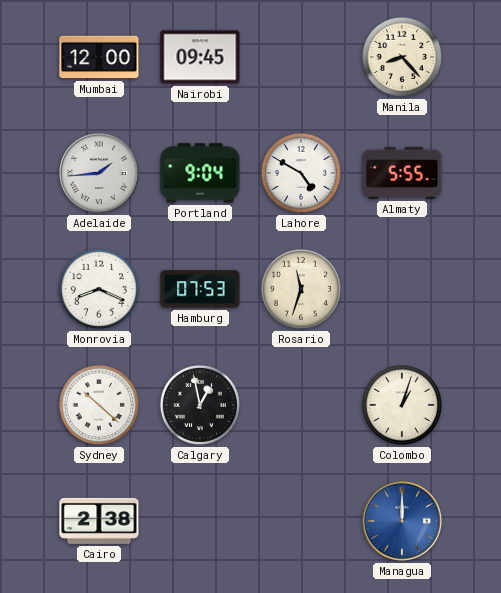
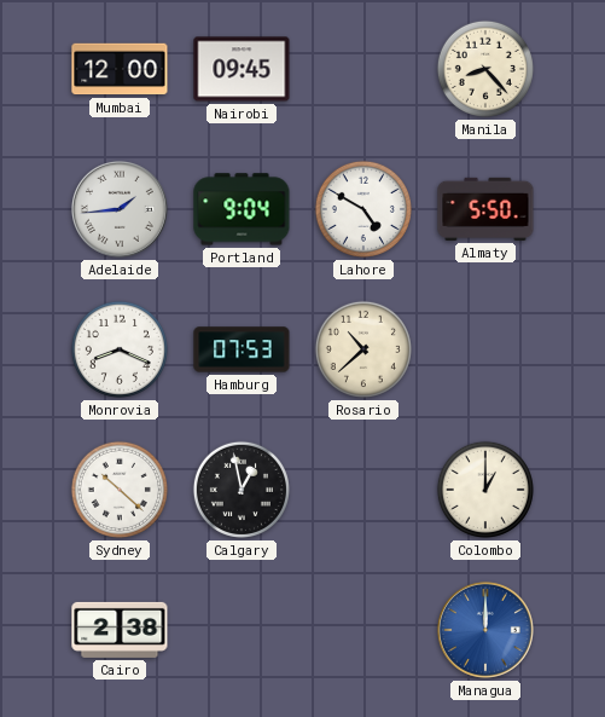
Almaty: 5:55 -> 5:50 (485, 209)
Rosario: 11:33 -> 10:38 (363, 349)
Colombo: 1:03 -> 1:00 (485, 490)
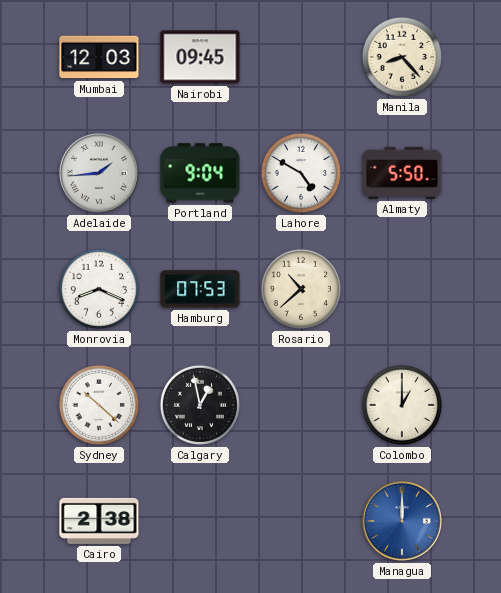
Mumbai: 12:00 -> 12:03 (99, 57)
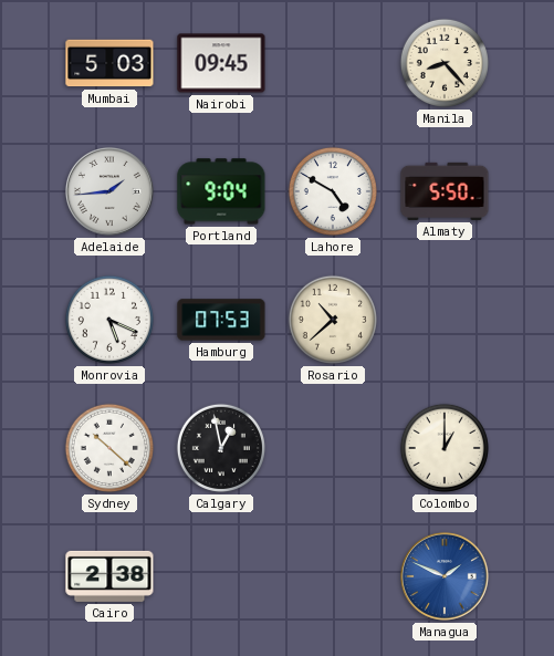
Mumbai: 12:03 -> 5:03 (109, 63)
Monrovia: 8:19 -> 5:19 (109, 320)
Managua: 12:00 -> 1:49 (445, 576)
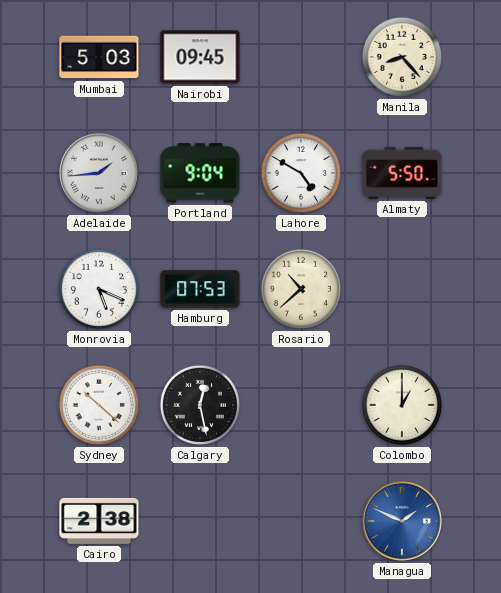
Calgary: 12:58 -> 12:28 (200, 405)
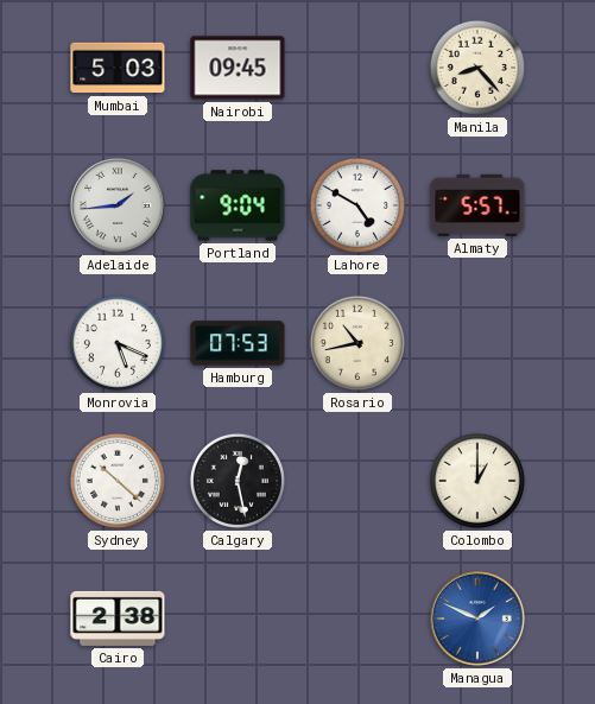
Almaty: 5:50 -> 5:57 (477, 205)
Rosario: 10:38 -> 10:43 (357, 343)
